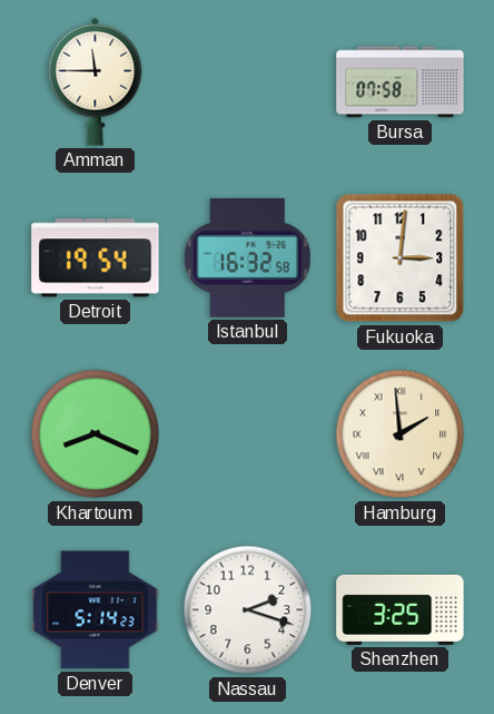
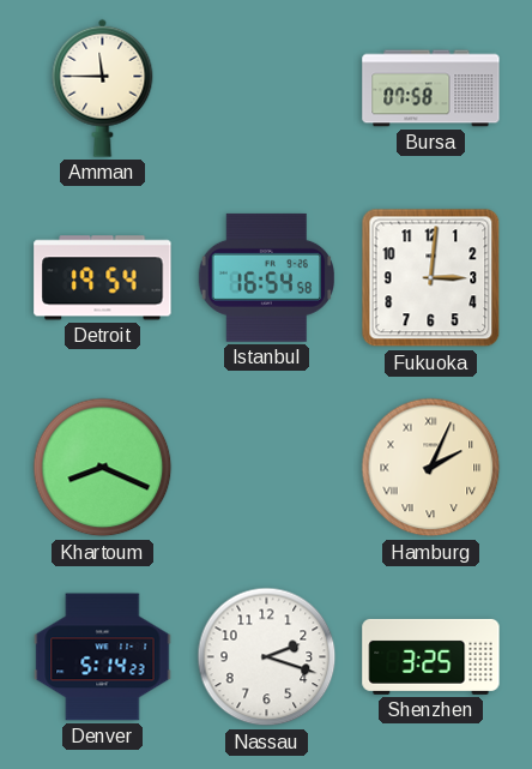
Istanbul: 16:32 -> 16:54 (266, 277)
Hamburg: 1:59 -> 2:04 (431, 468)
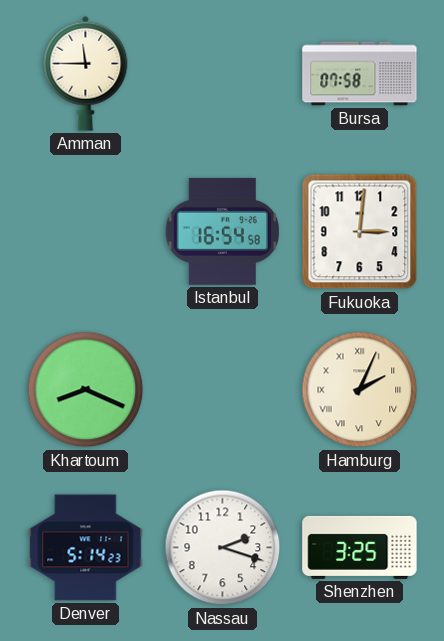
Detroit: 19:54 -> none (103, 278)
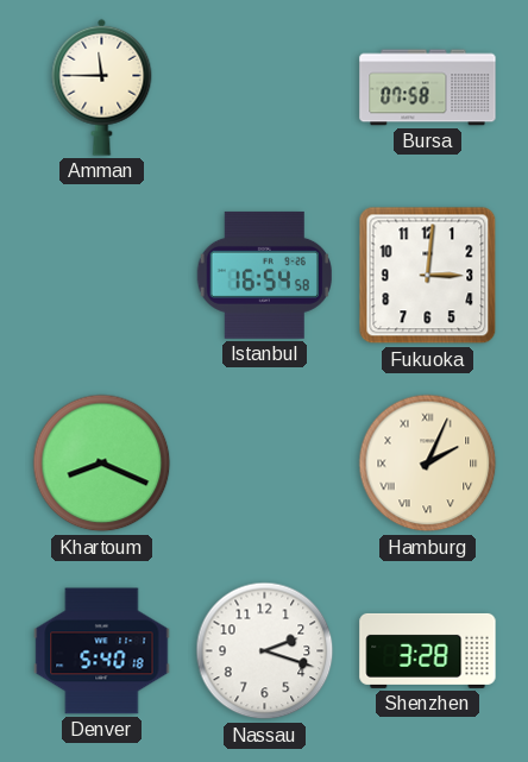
Denver: 5:14 -> 5:40 (102, 651)
Shenzhen: 3:25 -> 3:28 (428, 650)
